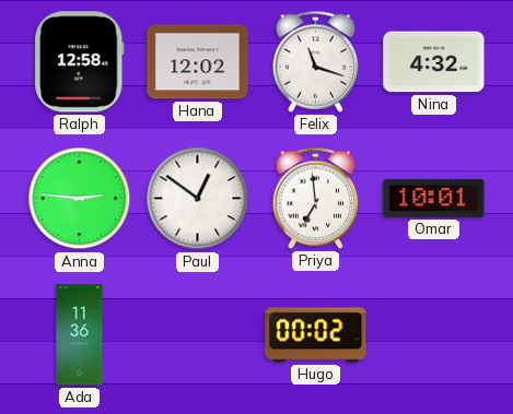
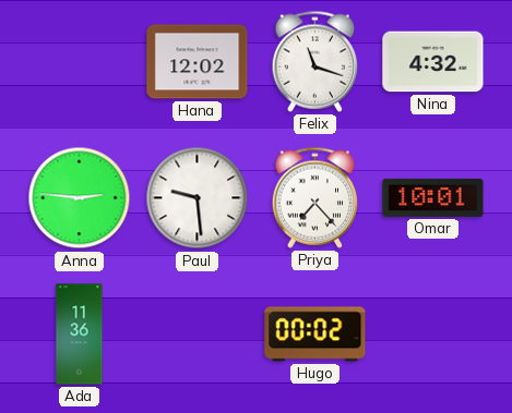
Ralph: 12:58 -> none (80, 62)
Paul: 12:51 -> 9:29 (198, 198)
Priya: 6:59 -> 7:23 (315, 197)
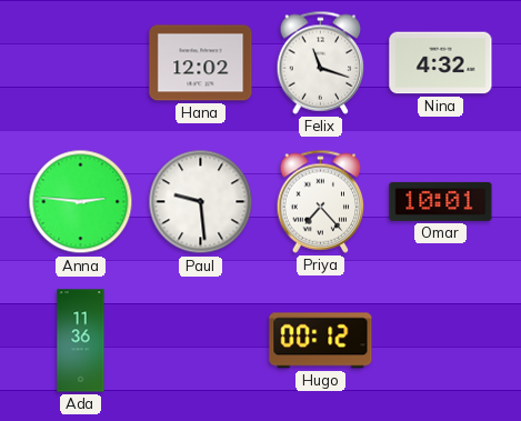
Hugo: 00:02 -> 00:12 (321, 341)
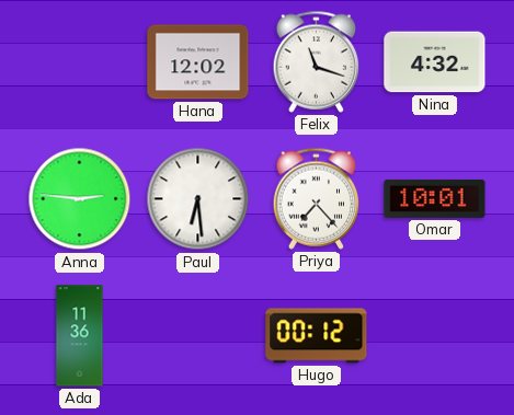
Paul: 9:29 -> 6:29 (198, 199)
